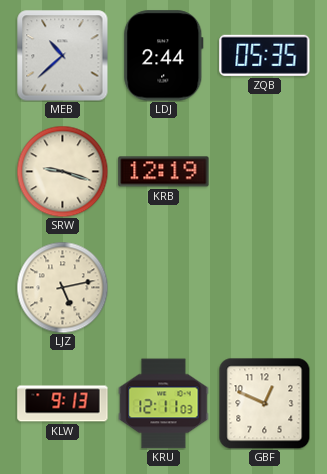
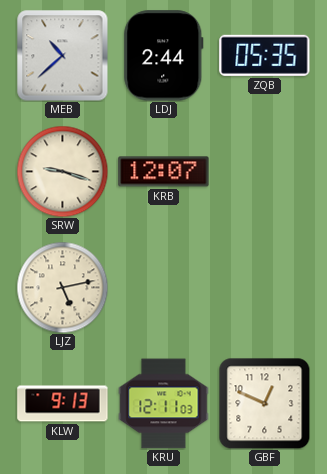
KRB: 12:19 -> 12:07 (164, 172)
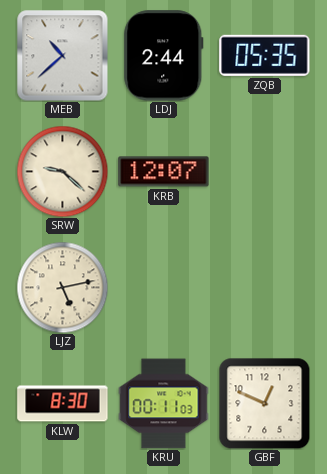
SRW: 9:18 -> 9:22 (62, 171)
KLW: 9:13 -> 8:30 (63, 404)
KRU: 12:11 -> 00:11 (164, 404)
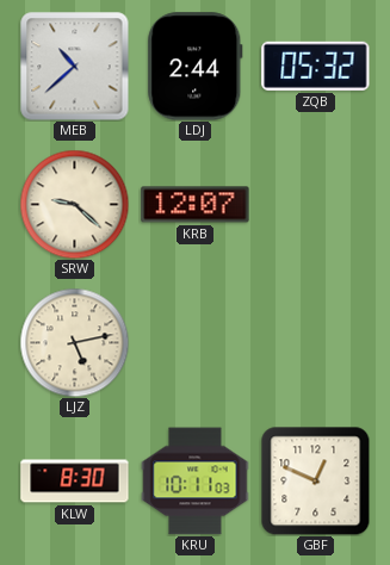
ZQB: 05:35 -> 05:32 (316, 66)
KRU: 00:11 -> 10:11 (196, 482)
